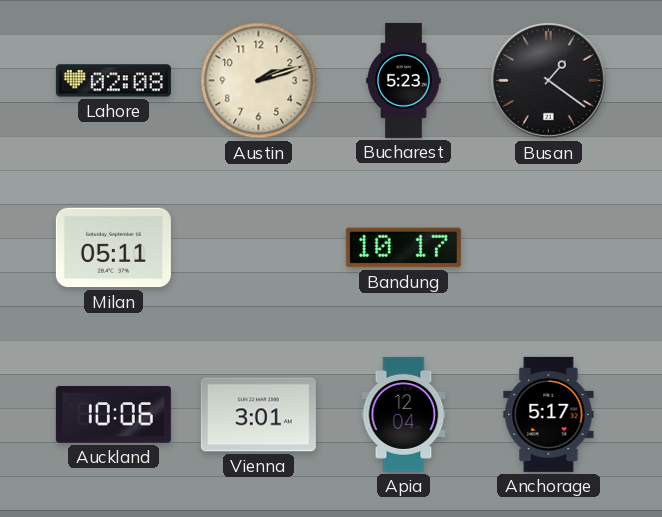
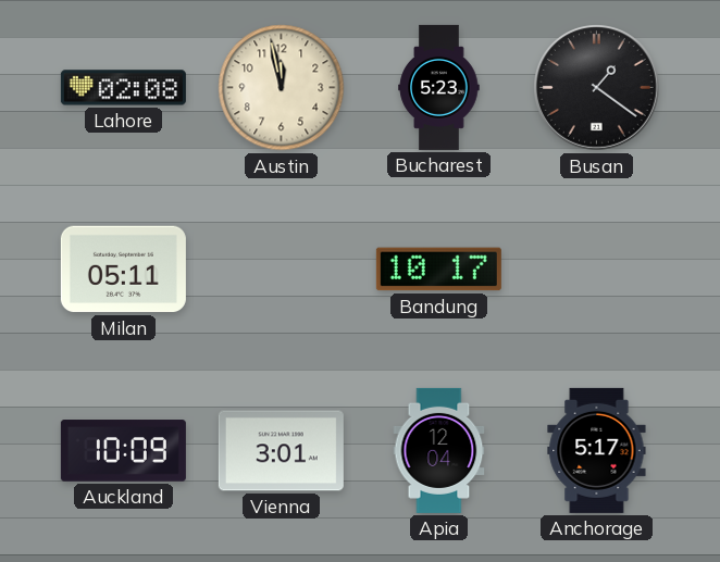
Austin: 2:12 -> 11:58 (282, 88)
Auckland: 10:06 -> 10:09 (123, 451)
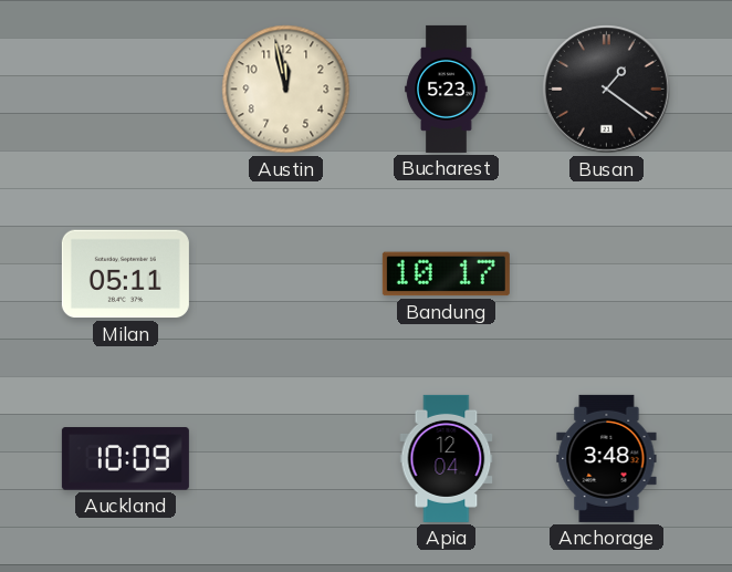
Lahore: 02:08 -> none (123, 88)
Vienna: 3:01 -> none (281, 451)
Anchorage: 5:17 -> 3:48 (607, 458)
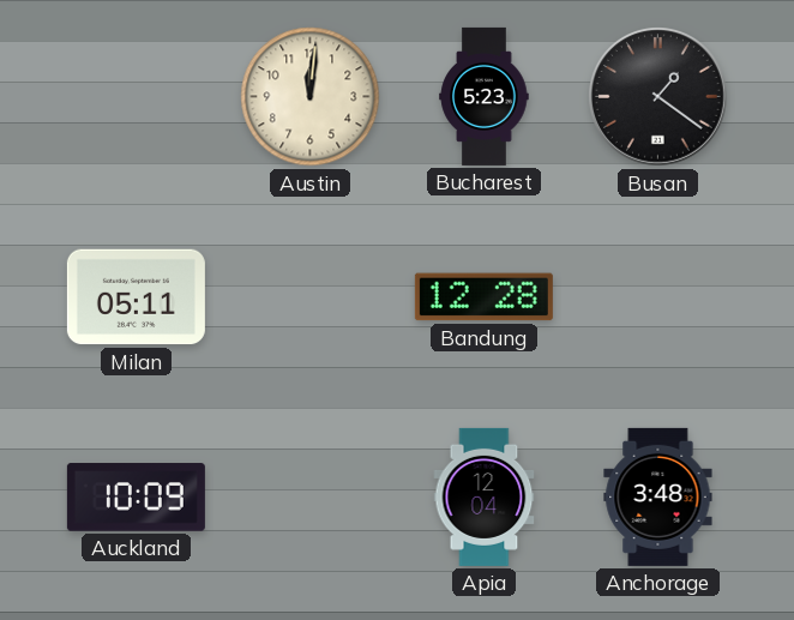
Austin: 11:58 -> 12:01 (311, 97)
Bandung: 10:17 -> 12:28 (483, 297)
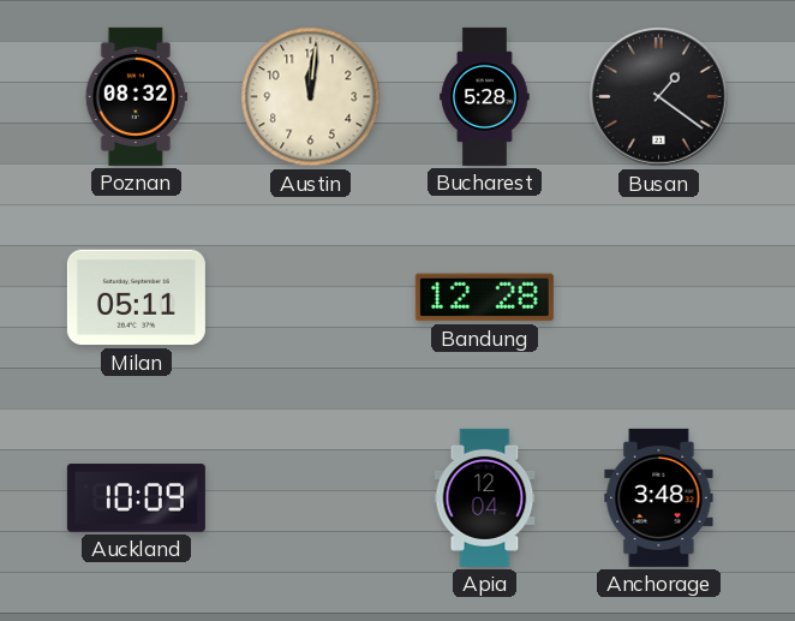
Poznan: none -> 08:32 (136, 96)
Bucharest: 5:23 -> 5:28 (485, 96)
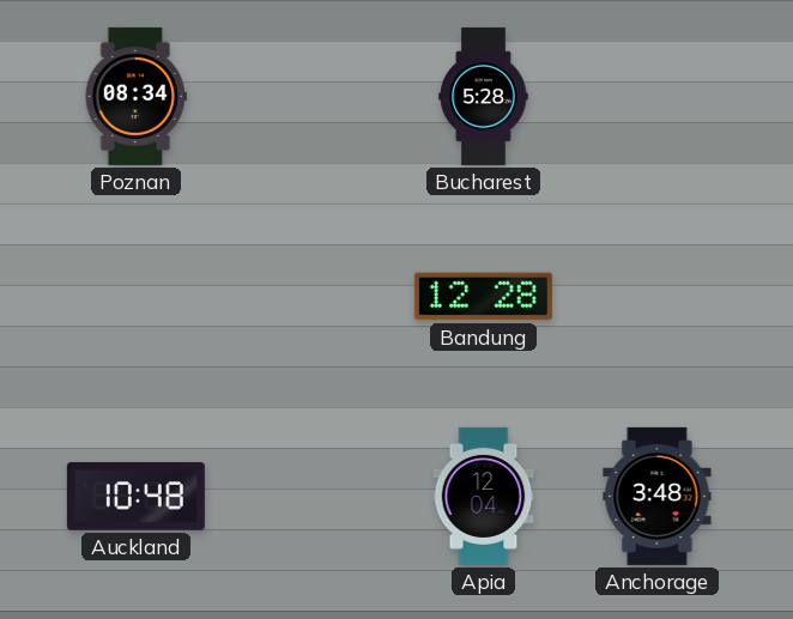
Poznan: 08:32 -> 08:34 (135, 96)
Austin: 12:01 -> none (311, 97)
Busan: 1:21 -> none (659, 97)
Milan: 05:11 -> none (136, 298)
Auckland: 10:09 -> 10:48 (135, 497)
